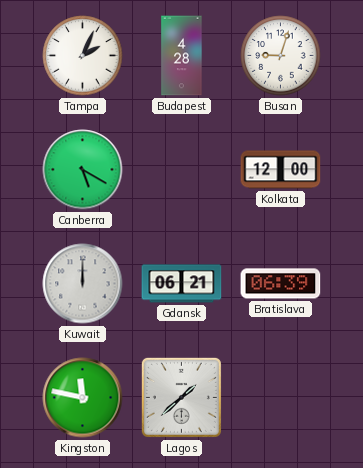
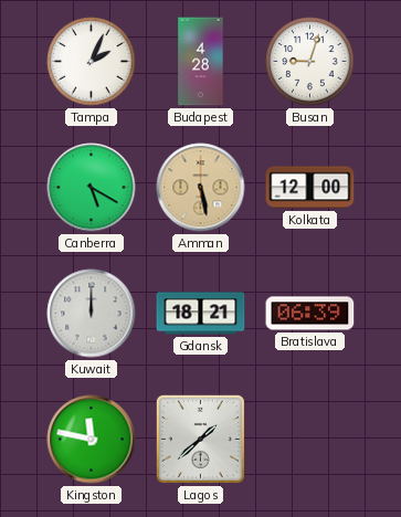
Amman: none -> 5:28 (201, 188)
Gdansk: 06:21 -> 18:21 (201, 314)
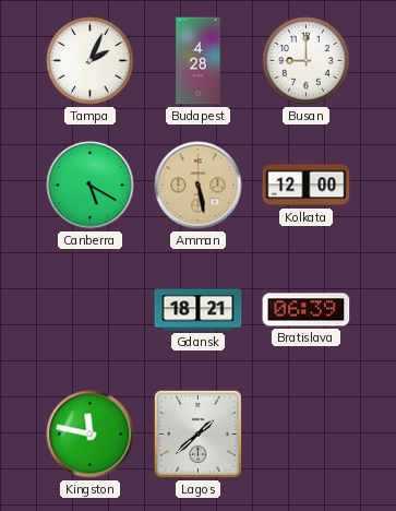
Busan: 9:03 -> 9:00 (307, 61)
Kuwait: 12:00 -> none (92, 314)
